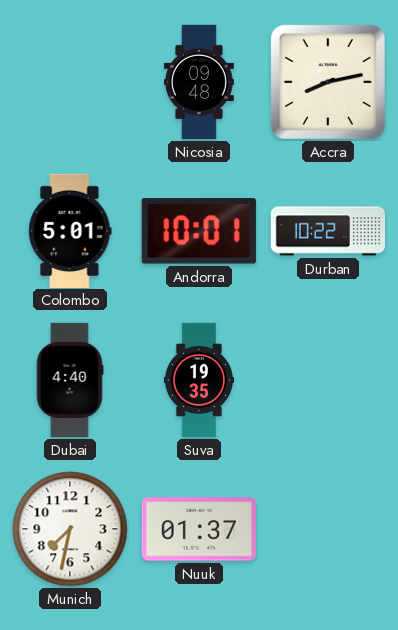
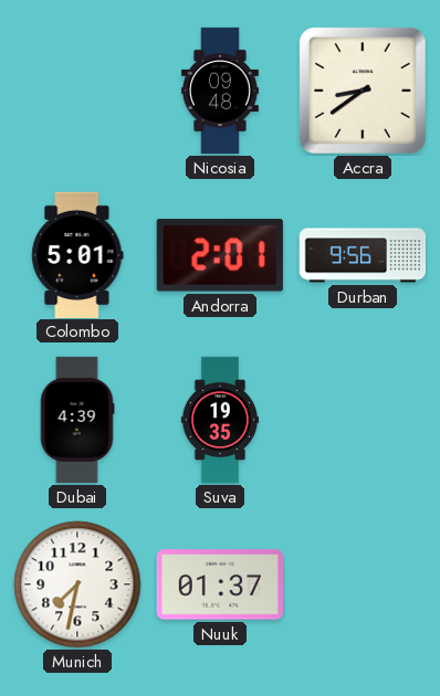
Accra: 8:13 -> 8:39 (363, 91)
Andorra: 10:01 -> 2:01 (220, 255)
Durban: 10:22 -> 9:56 (362, 255)
Dubai: 4:40 -> 4:39 (77, 420)
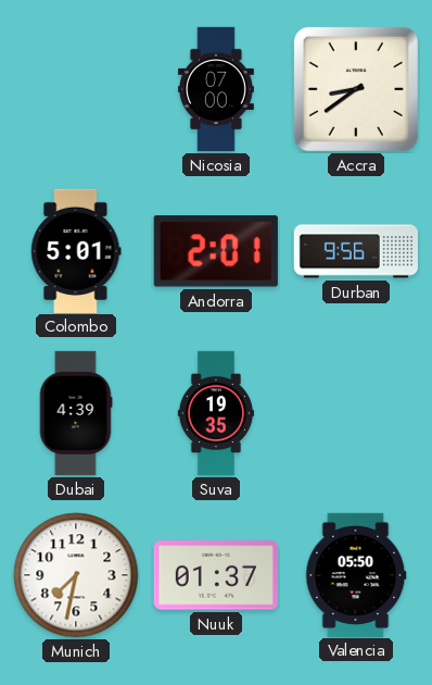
Nicosia: 09:48 -> 07:00 (216, 89)
Valencia: none -> 05:50 (356, 574)
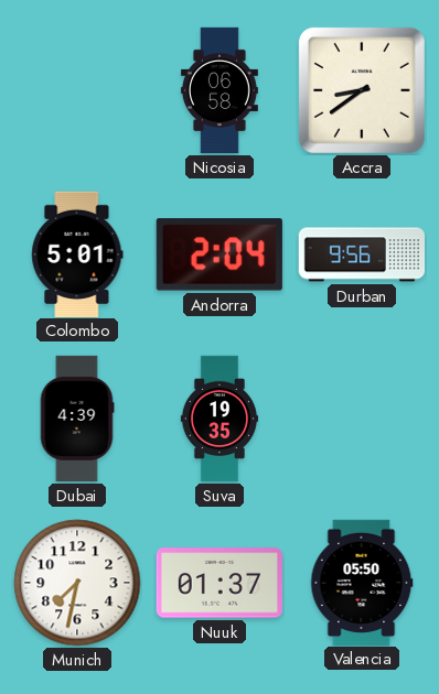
Nicosia: 07:00 -> 06:58 (219, 90)
Andorra: 2:01 -> 2:04 (219, 254)
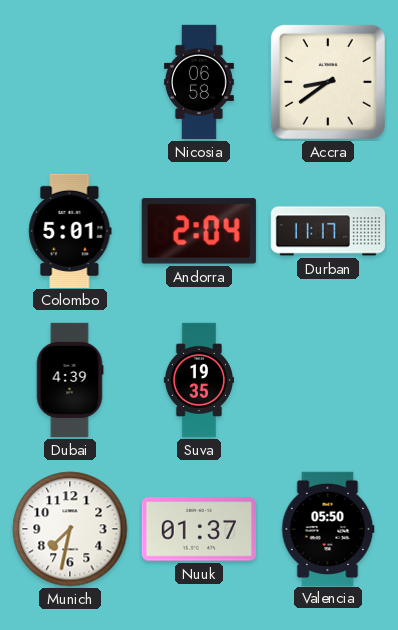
Durban: 9:56 -> 11:17 (327, 231)
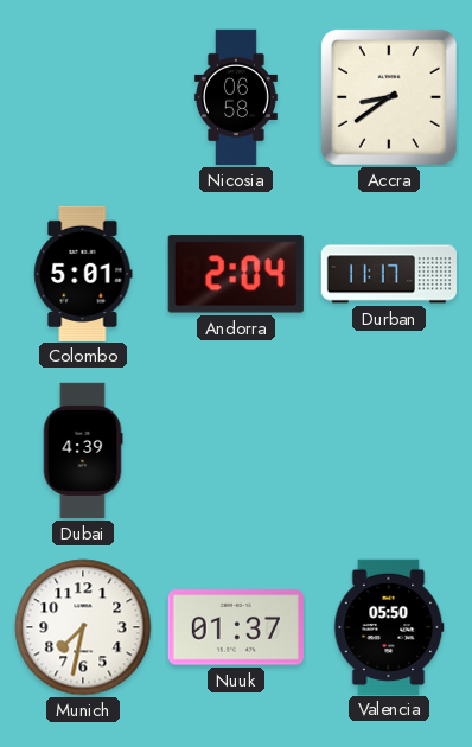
Suva: 19:35 -> none (198, 380)
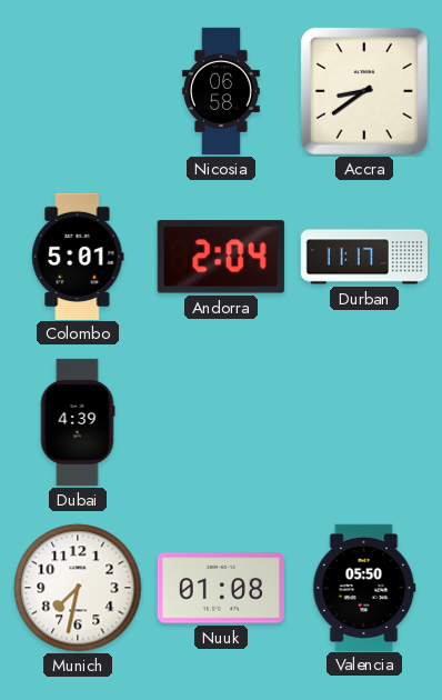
Nuuk: 01:37 -> 01:08 (221, 588)
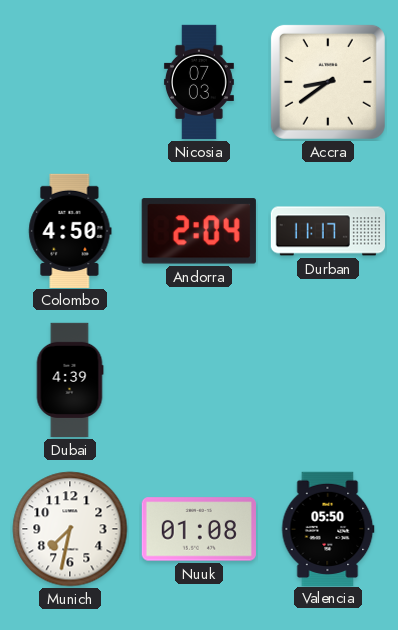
Nicosia: 06:58 -> 07:03 (199, 82)
Colombo: 5:01 -> 4:50 (70, 230)
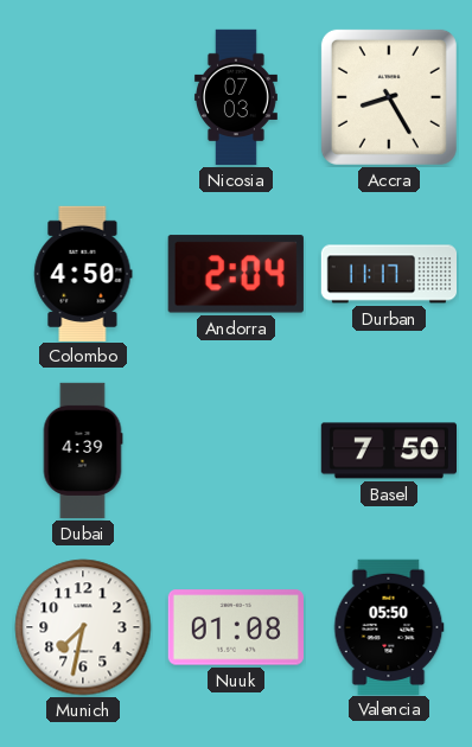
Accra: 8:39 -> 8:25 (389, 97)
Basel: none -> 7:50 (388, 451)
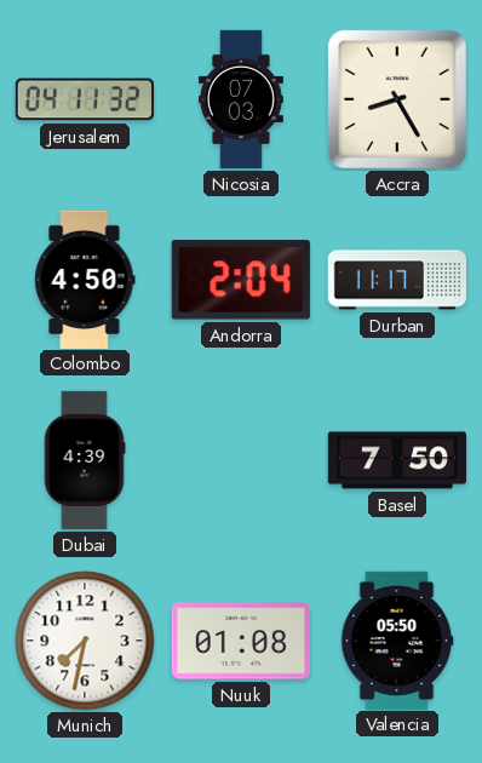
Jerusalem: none -> 04:11 (84, 99)
